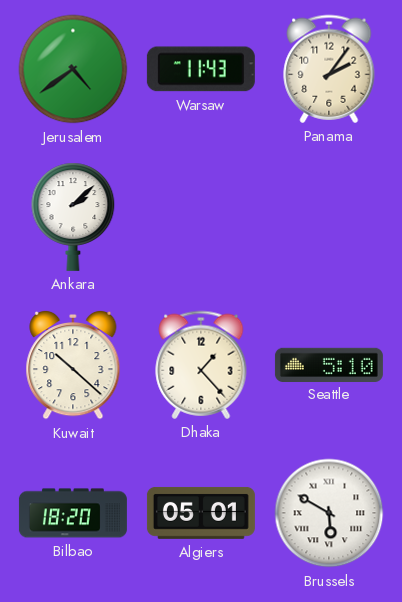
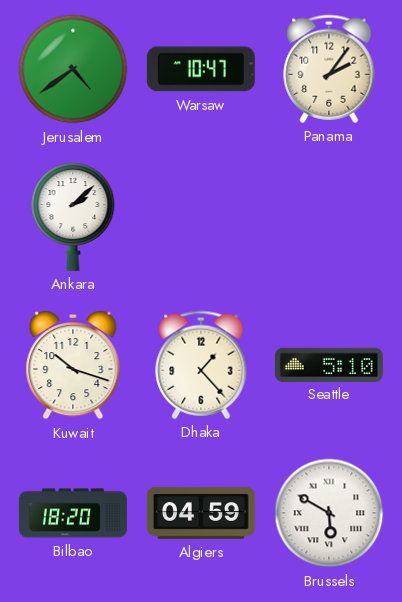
Warsaw: 11:43 -> 10:47 (201, 69)
Kuwait: 10:22 -> 10:18 (73, 365)
Algiers: 05:01 -> 04:59 (201, 513)
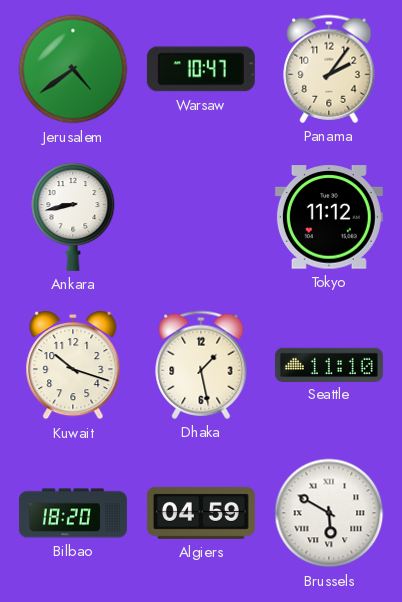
Ankara: 2:08 -> 8:43 (73, 217)
Tokyo: none -> 11:12 (329, 217)
Dhaka: 1:23 -> 1:28 (201, 365)
Seattle: 5:10 -> 11:10 (329, 364)
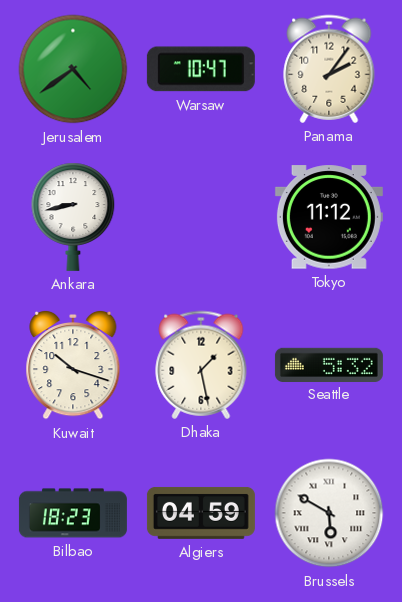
Seattle: 11:10 -> 5:32 (329, 364)
Bilbao: 18:20 -> 18:23 (73, 513)
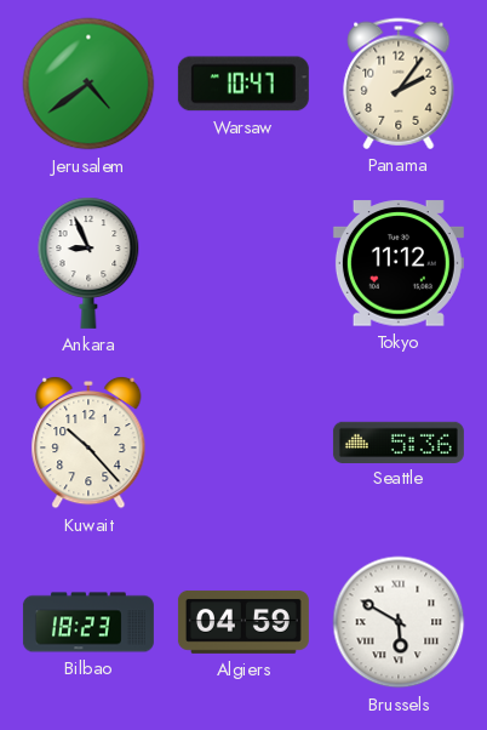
Ankara: 8:43 -> 8:56 (88, 263)
Kuwait: 10:18 -> 10:23 (88, 443)
Dhaka: 1:28 -> none (201, 365)
Seattle: 5:32 -> 5:36 (399, 441)
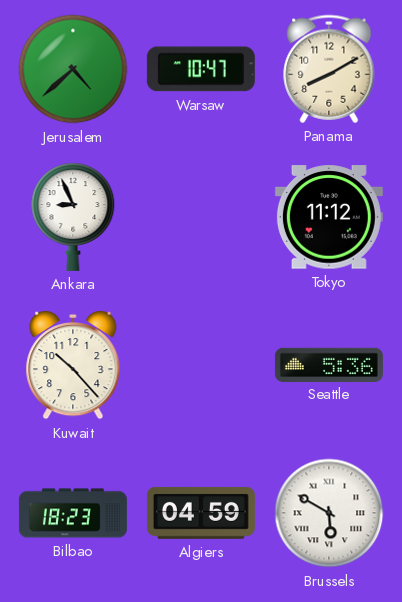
Jerusalem: 4:39 -> 4:38 (73, 69)
Panama: 2:06 -> 8:10 (329, 69)
